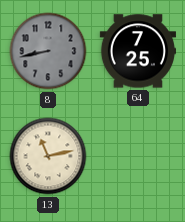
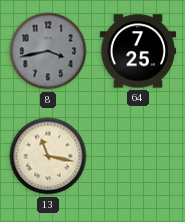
8: 8:43 -> 3:43 (48, 51)
13: 11:13 -> 11:17 (48, 156)
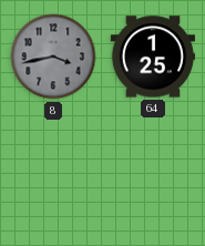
64: 7:25 -> 1:25 (152, 57)
13: 11:17 -> none (48, 156)
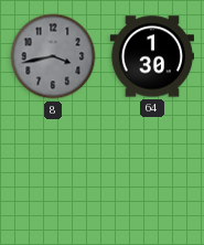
64: 1:25 -> 1:30 (151, 56)
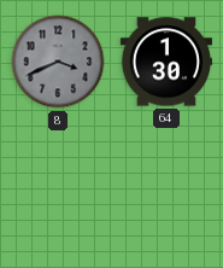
8: 3:43 -> 3:41 (58, 62)
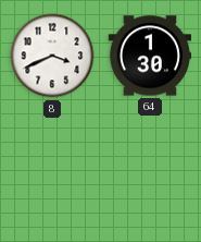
8 dial: grey -> white (52, 56)
